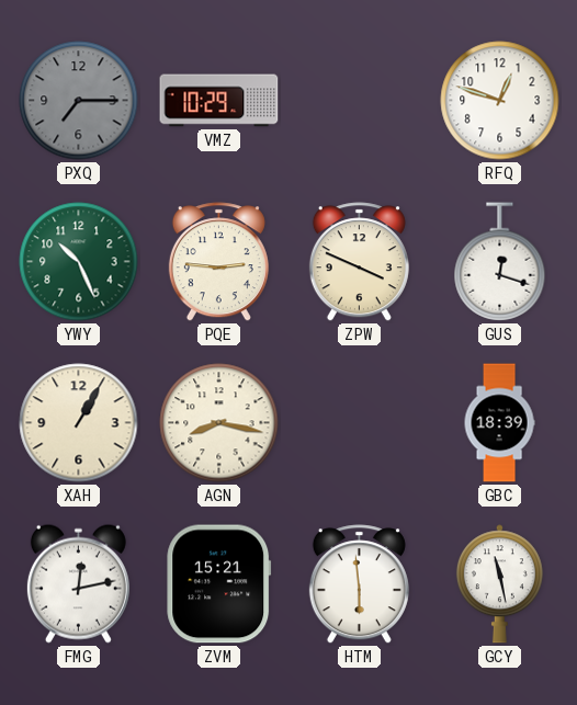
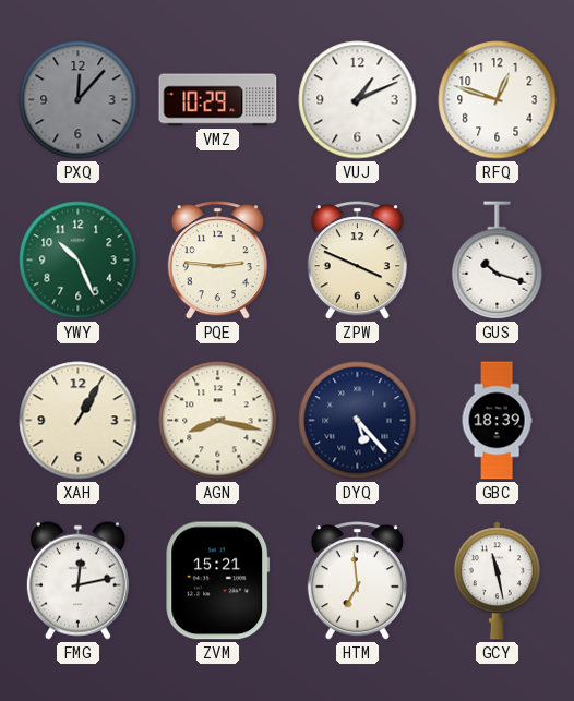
PXQ: 7:15 -> 12:07 (79, 100)
VUJ: none -> 1:11 (358, 100)
GUS: 12:18 -> 10:18 (498, 261)
DYQ: none -> 5:23 (358, 421)
HTM: 5:59 -> 6:59 (357, 581)
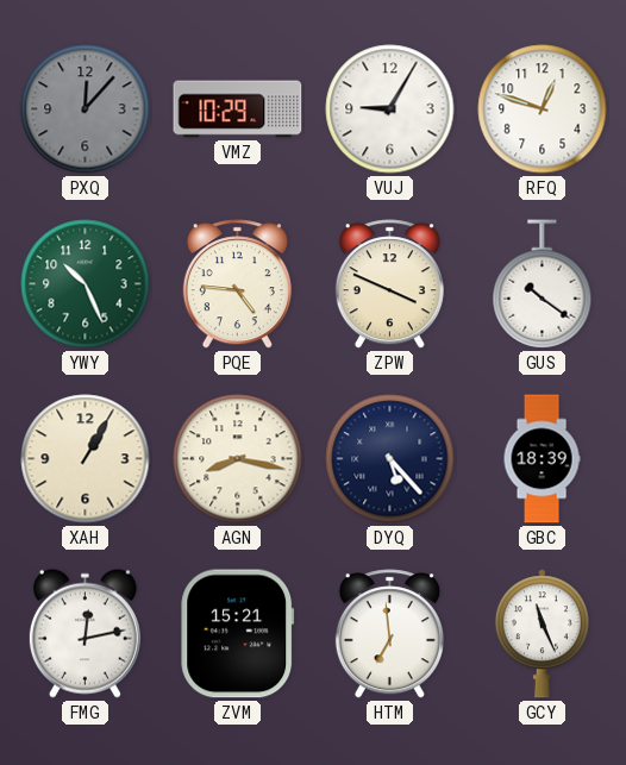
VUJ: 1:11 -> 9:05 (390, 109)
PQE: 2:46 -> 4:46 (237, 284)
GUS: 10:18 -> 10:21 (543, 284)
GCY: 11:28 -> 11:26 (542, 634)
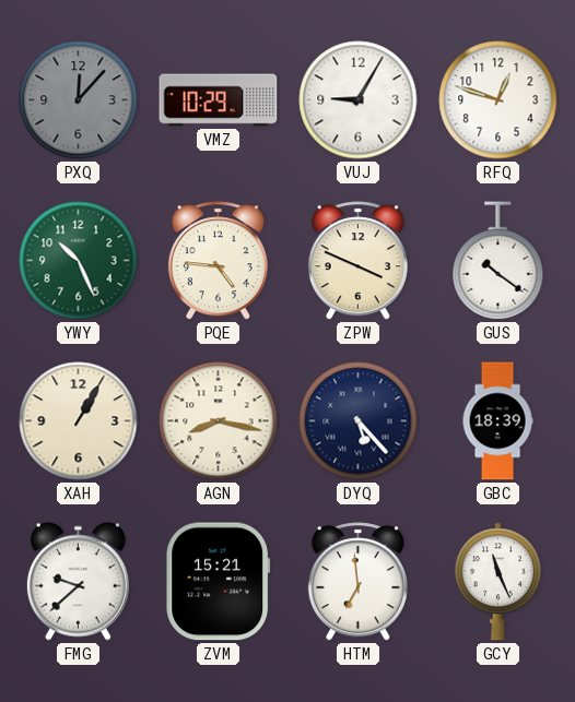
FMG: 12:13 -> 9:38 (78, 581)
